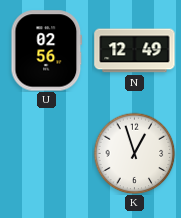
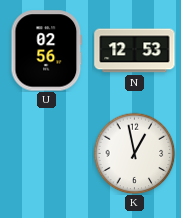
N: 12:49 -> 12:53 (135, 51)
K: 12:57 -> 12:58 (134, 153)
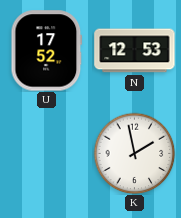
U: 02:56 -> 17:52 (47, 51)
K: 12:58 -> 1:58 (134, 153)
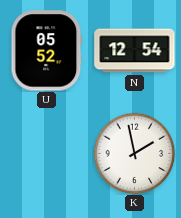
U: 17:52 -> 05:52 (47, 51)
N: 12:53 -> 12:54 (135, 51)
